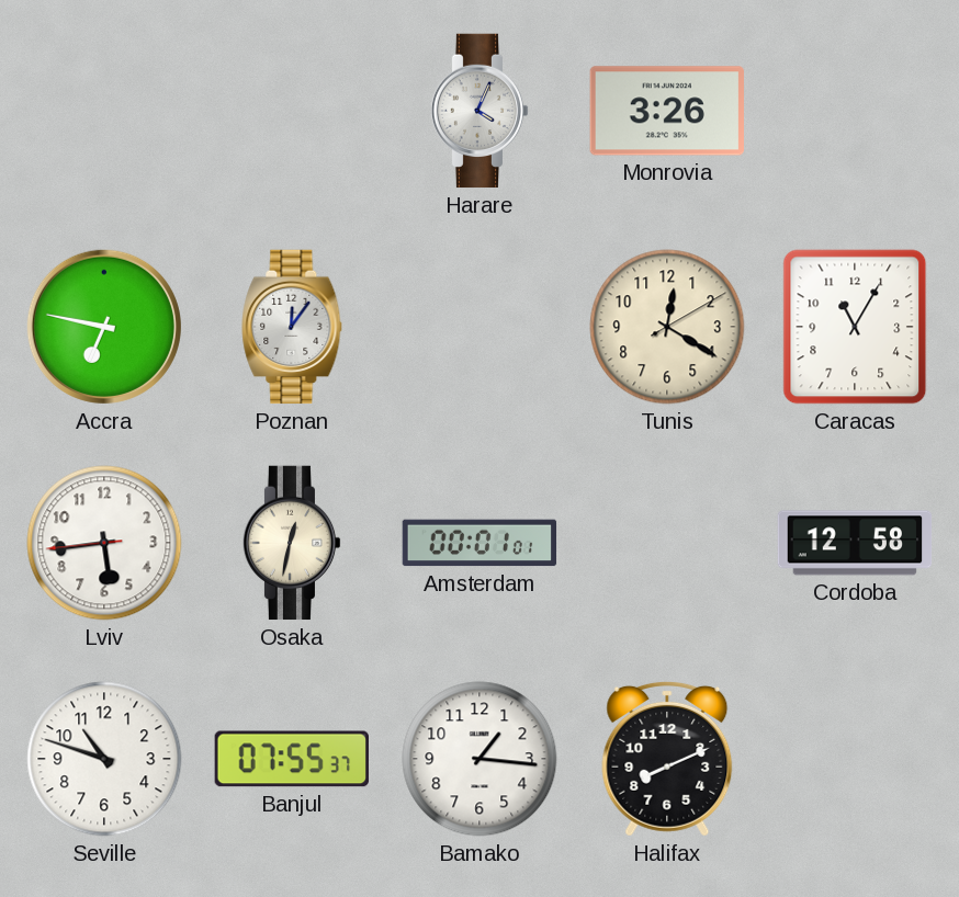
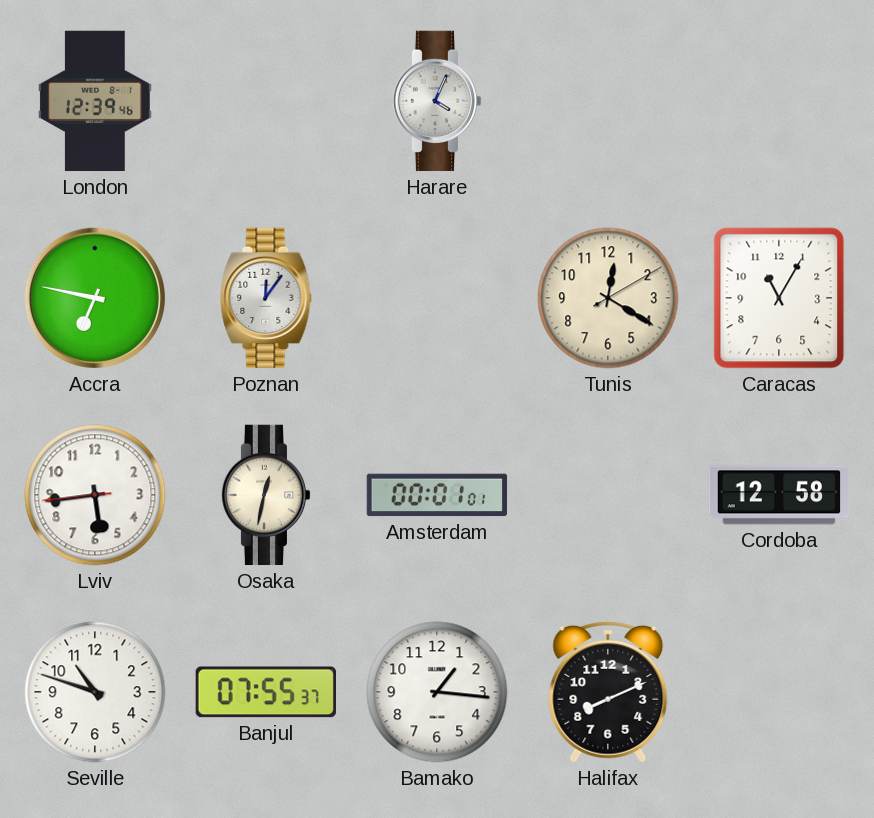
London: none -> 12:39 (95, 101)
Monrovia: 3:26 -> none (667, 111)
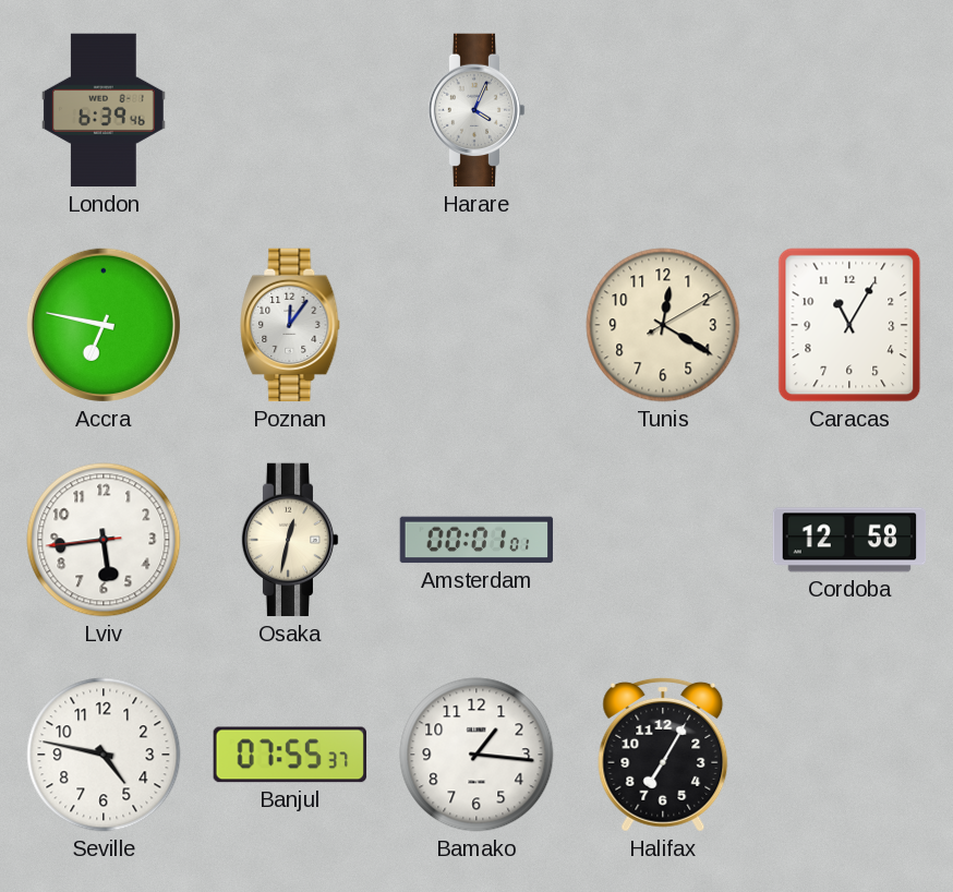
London: 12:39 -> 6:39 (104, 110)
Seville: 10:48 -> 4:47 (104, 755)
Halifax: 8:11 -> 7:05 (663, 755)
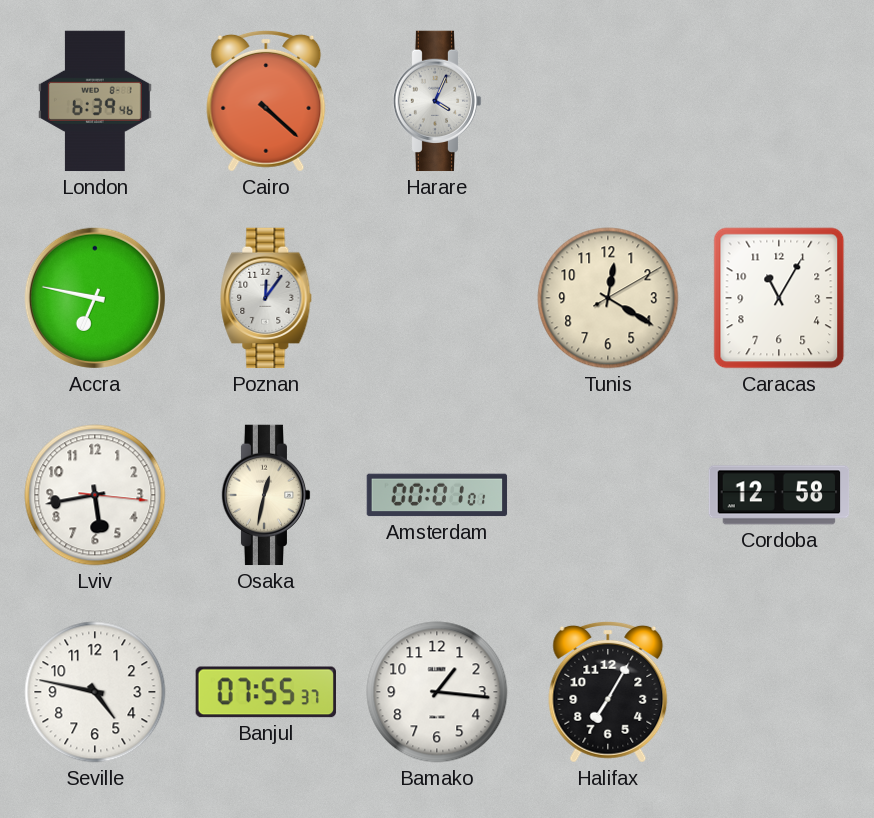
Cairo: none -> 4:22 (266, 101)
Lviv: 5:43:44 -> 5:43:16 (95, 495)
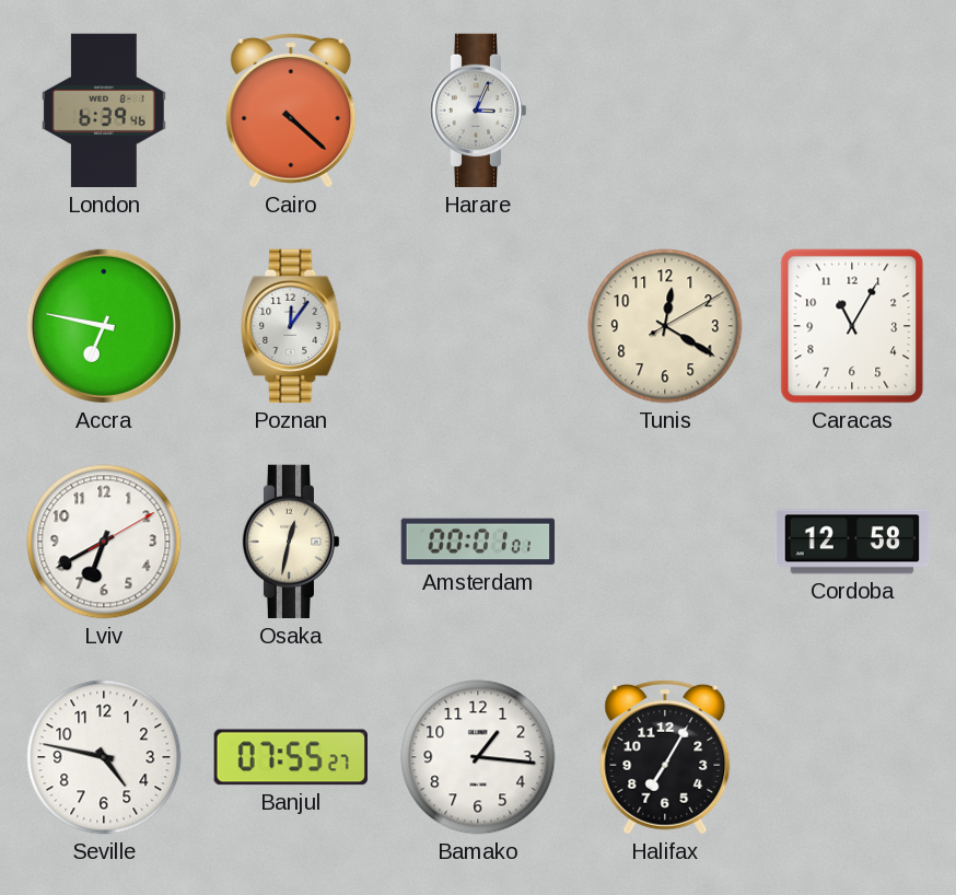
Harare: 4:04 -> 3:04 (478, 111)
Lviv: 5:43 -> 6:40 (104, 542)
Banjul: 07:55:37 -> 07:55:27 (290, 757)
